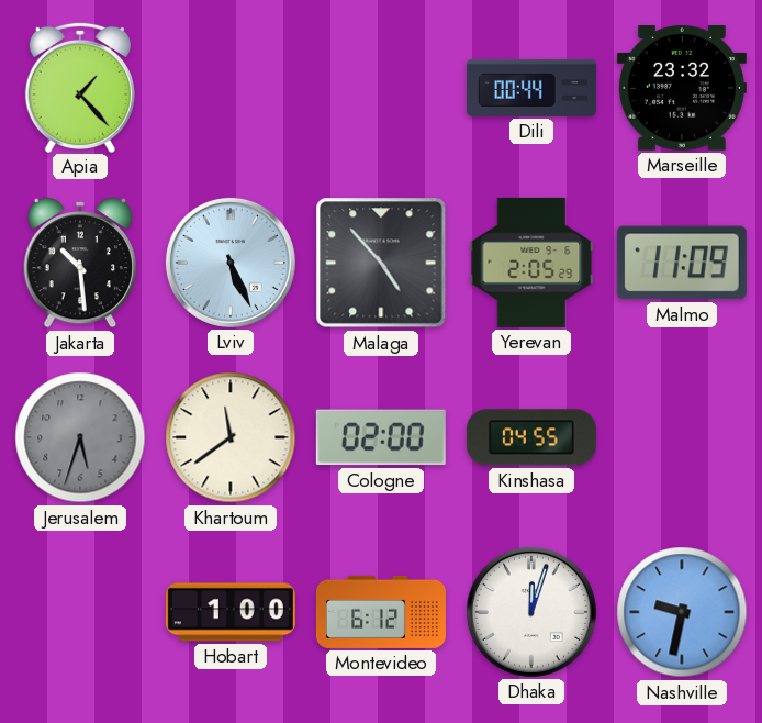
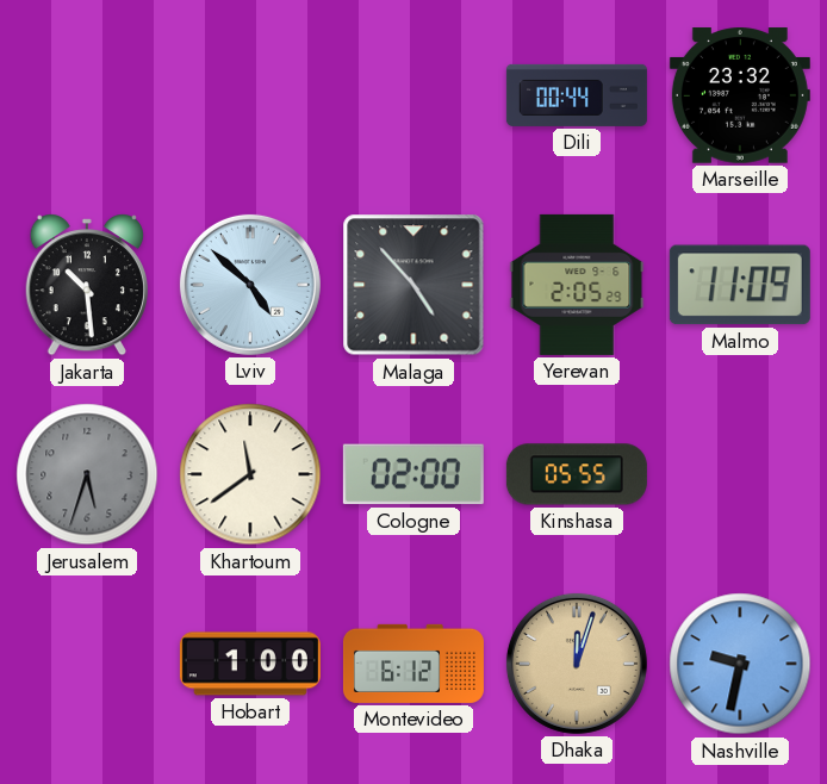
Apia: 1:23 -> none (80, 87)
Lviv: 5:26 -> 4:52 (250, 285)
Kinshasa: 04:55 -> 05:55 (577, 474)
Dhaka dial: white -> champagne (577, 664)
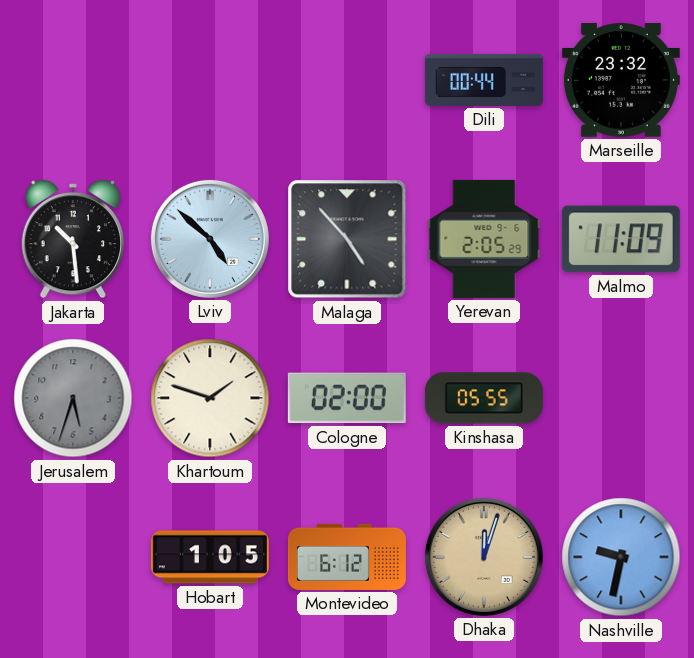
Khartoum: 11:39 -> 1:48 (210, 398)
Hobart: 1:00 -> 1:05 (210, 557)
